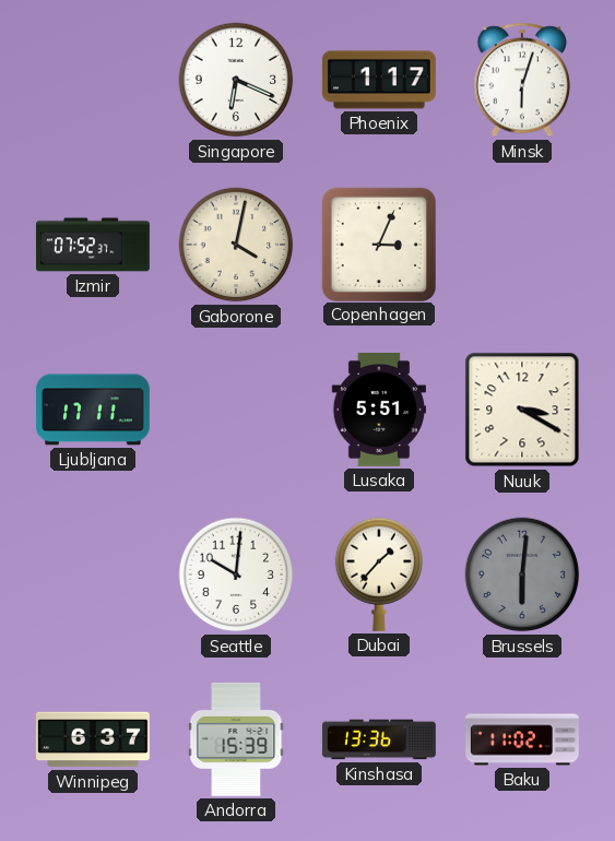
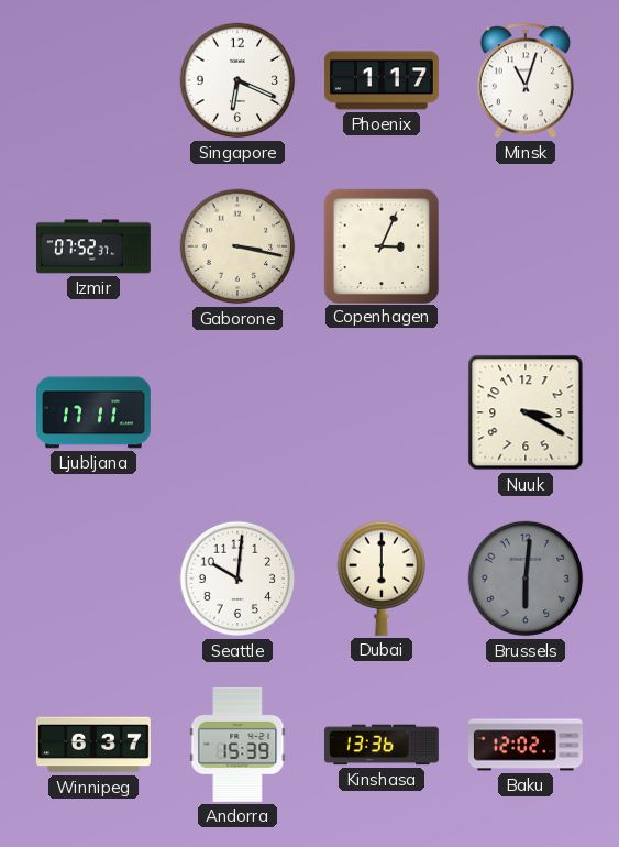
Minsk: 6:03 -> 11:03 (526, 80)
Gaborone: 4:02 -> 3:17 (237, 246)
Lusaka: 5:51 -> none (378, 410)
Dubai: 1:37 -> 6:00 (382, 579)
Baku: 11:02 -> 12:02 (527, 745)
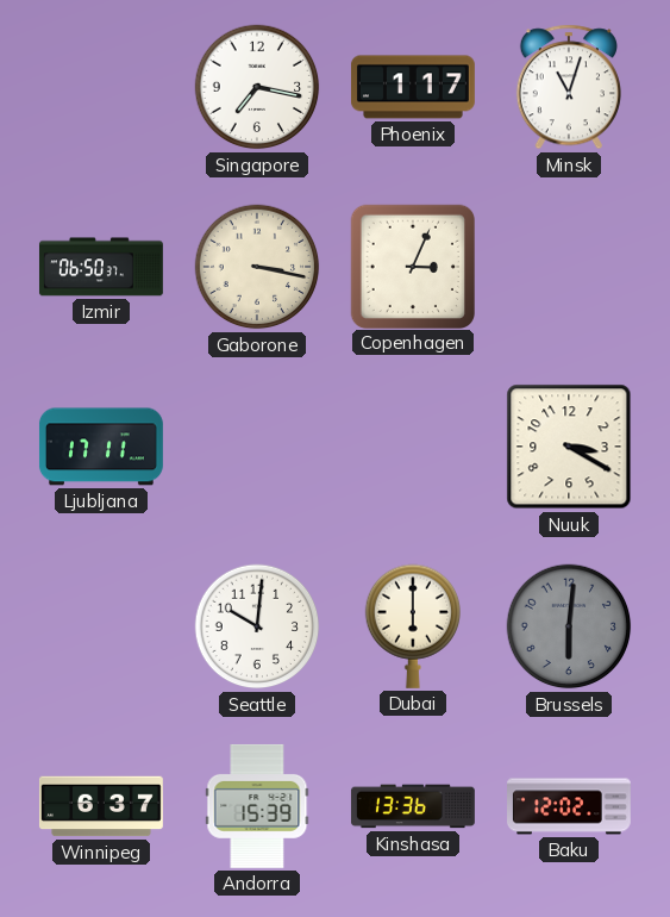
Singapore: 6:19 -> 7:17 (257, 87)
Izmir: 07:52 -> 06:50 (101, 267)
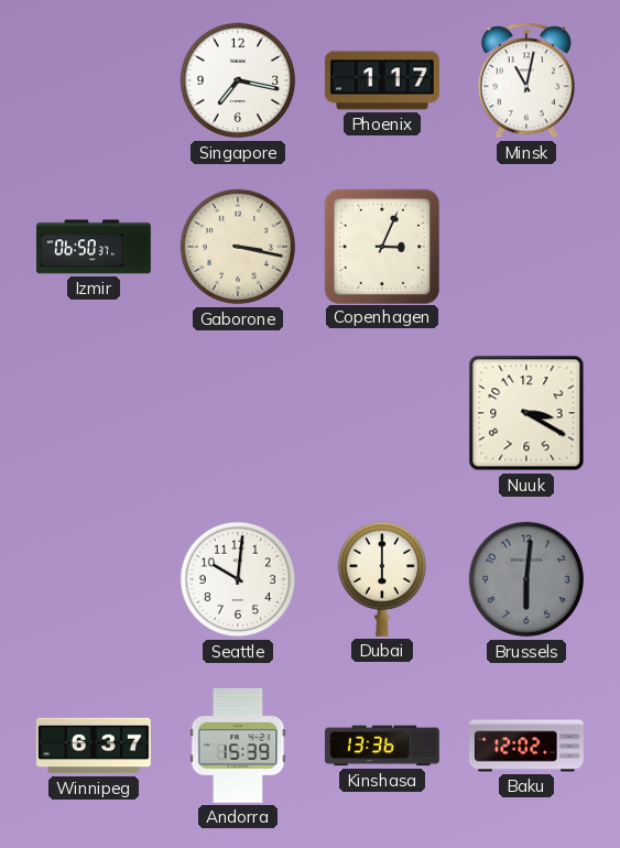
Minsk: 11:03 -> 11:02 (526, 80)
Ljubljana: 17:11 -> none (101, 447)
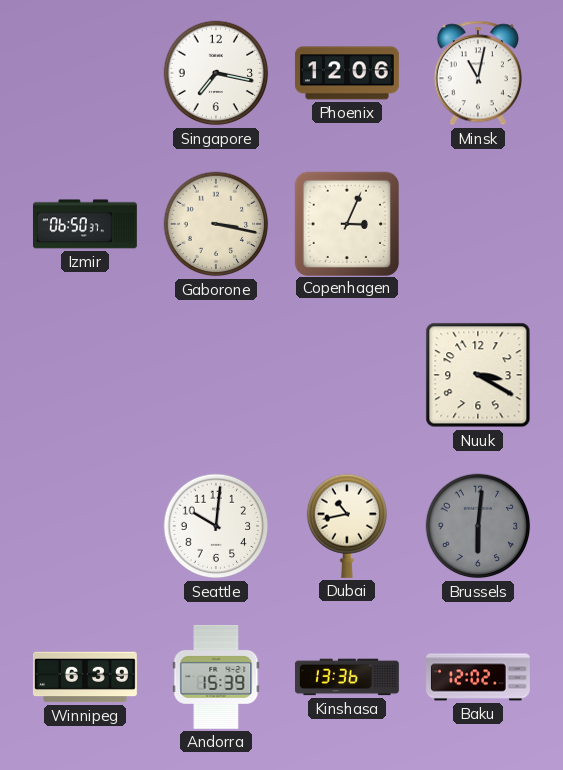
Phoenix: 1:17 -> 12:06 (347, 73)
Dubai: 6:00 -> 10:43 (347, 526)
Winnipeg: 6:37 -> 6:39 (85, 677)
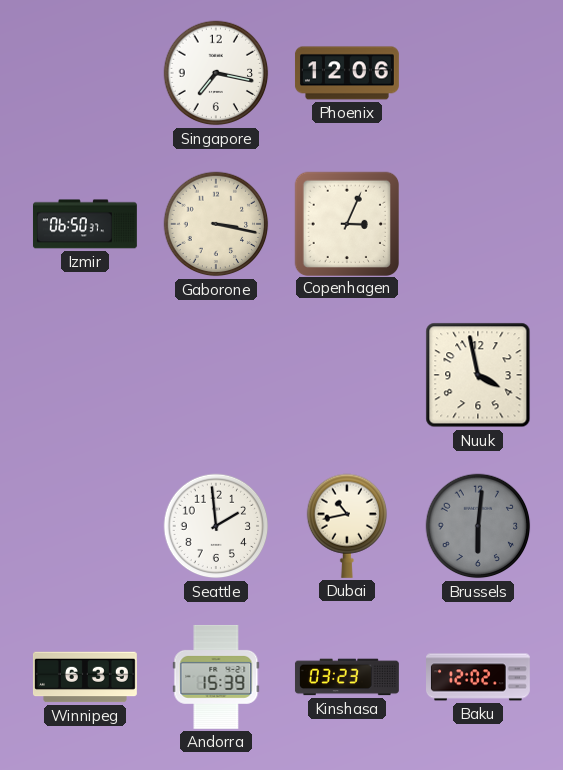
Minsk: 11:02 -> none (478, 73)
Nuuk: 3:20 -> 3:58 (478, 375)
Seattle: 10:01 -> 1:59 (216, 526)
Kinshasa: 13:36 -> 03:23 (347, 677)
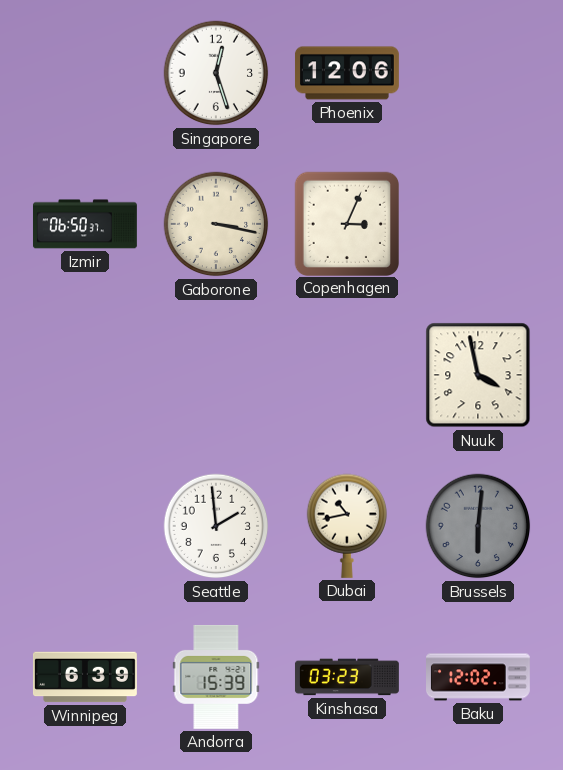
Singapore: 7:17 -> 12:27 (216, 73)
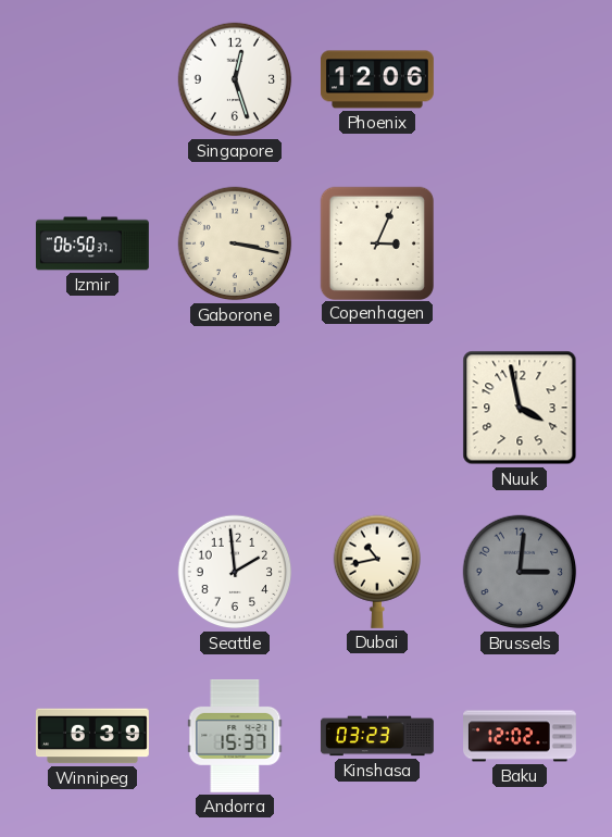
Brussels: 6:01 -> 3:01 (520, 572)
Andorra: 15:39 -> 15:37 (235, 736)
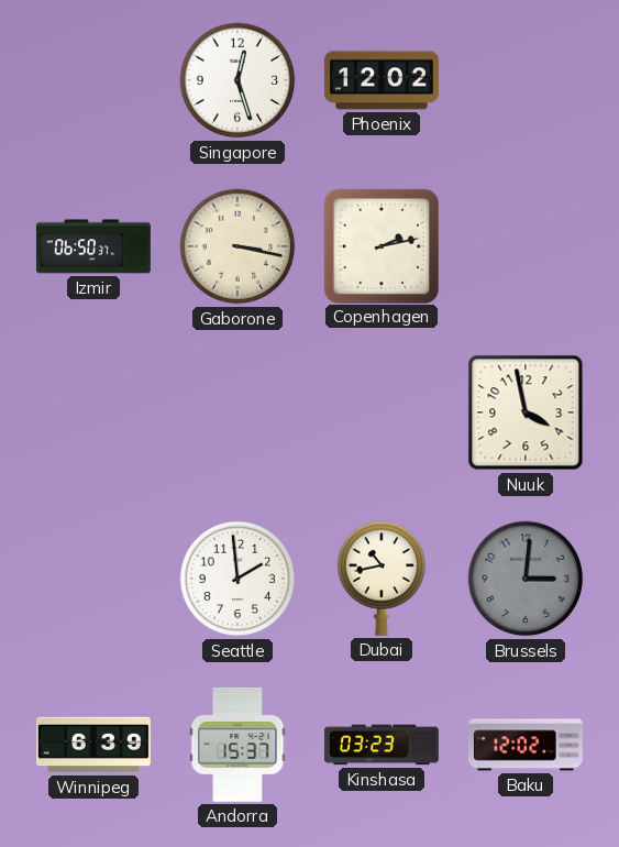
Phoenix: 12:06 -> 12:02 (382, 80)
Copenhagen: 3:04 -> 2:13 (380, 245)
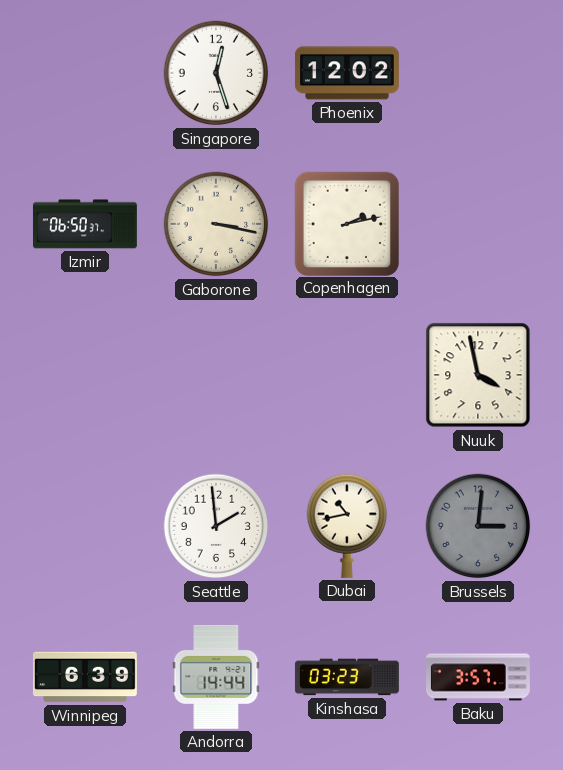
Andorra: 15:37 -> 14:44 (216, 677)
Baku: 12:02 -> 3:57 (479, 677)
